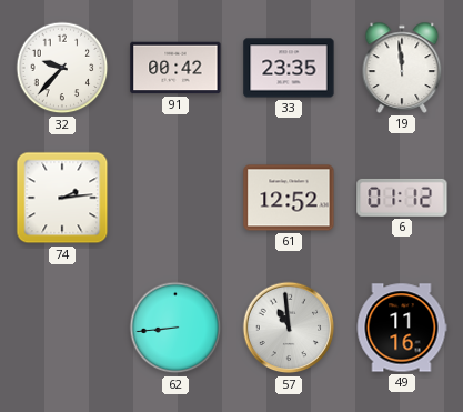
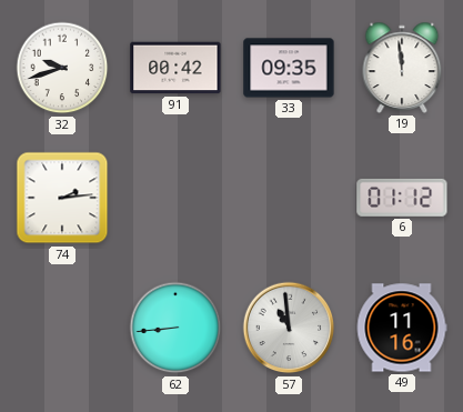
32: 9:37 -> 9:42 (62, 68)
33: 23:35 -> 09:35 (289, 68)
61: 12:52 -> none (289, 198)
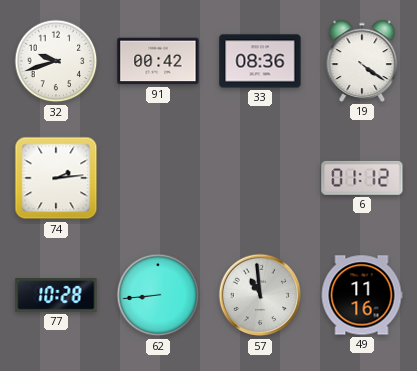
33: 09:35 -> 08:36 (260, 61)
19: 11:59 -> 4:21 (362, 61)
77: none -> 10:28 (56, 296)
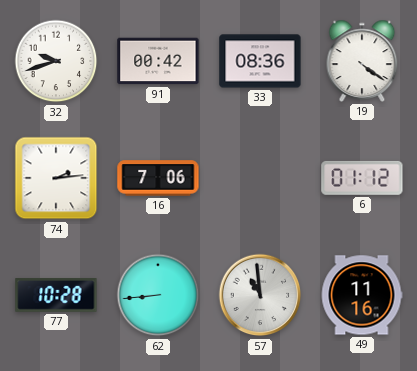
16: none -> 7:06 (158, 178)
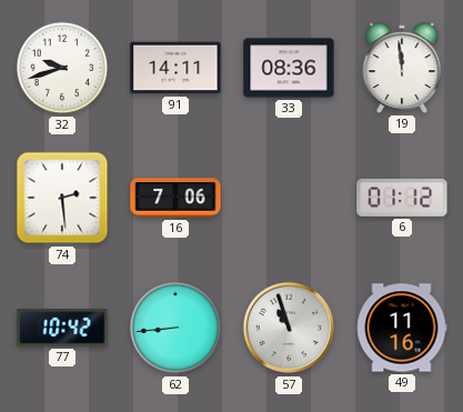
91: 00:42 -> 14:11 (175, 68)
19: 4:21 -> 11:59 (402, 68)
74: 2:14 -> 2:29 (62, 198)
77: 10:28 -> 10:42 (62, 329)
57: 10:59 -> 10:57 (289, 328)
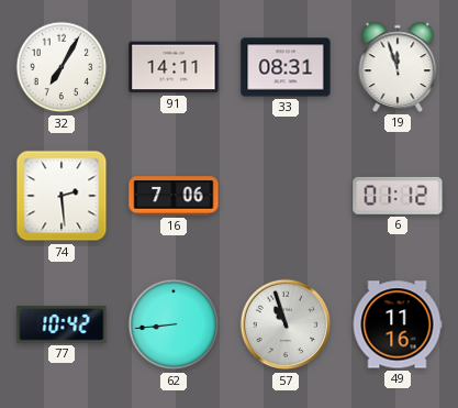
32: 9:42 -> 7:05 (62, 67)
33: 08:36 -> 08:31 (286, 67)
19: 11:59 -> 11:57 (398, 67)
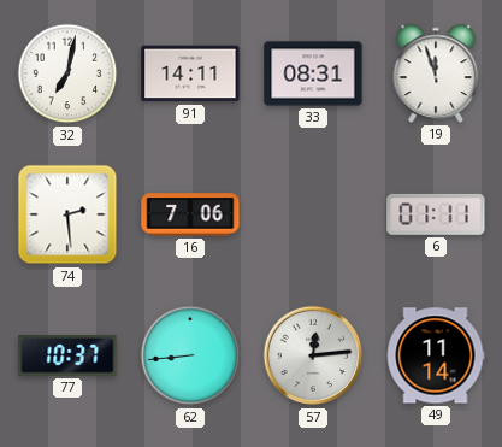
32: 7:05 -> 7:02 (67, 73)
6: 01:12 -> 01:11 (436, 214)
77: 10:42 -> 10:37 (67, 357)
57: 10:57 -> 12:14 (313, 355)
49: 11:16 -> 11:14 (436, 355)
